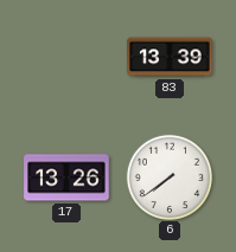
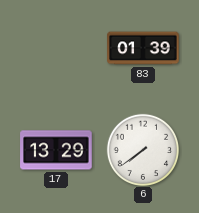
83: 13:39 -> 01:39 (143, 48)
17: 13:26 -> 13:29 (56, 150)
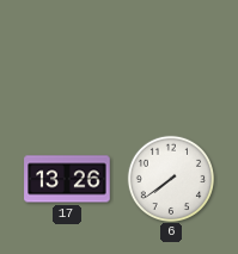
83: 01:39 -> none (143, 48)
17: 13:29 -> 13:26 (67, 179)
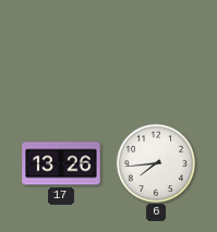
6: 7:39 -> 7:44 (155, 162)
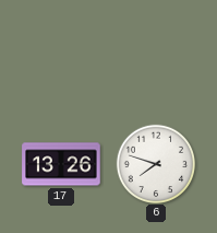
6: 7:44 -> 7:48 (155, 163)
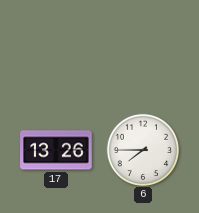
6: 7:48 -> 7:45 (142, 149)
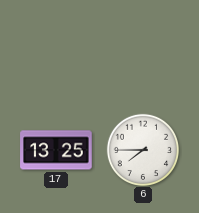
17: 13:26 -> 13:25 (56, 150)
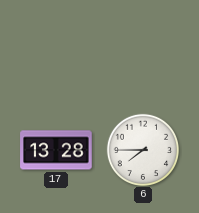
17: 13:25 -> 13:28 (56, 150)
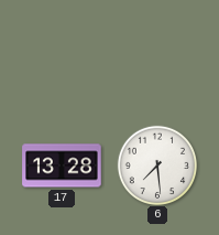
6: 7:45 -> 7:29 (156, 164)
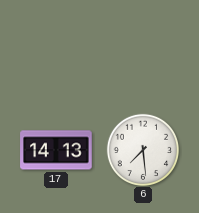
17: 13:28 -> 14:13 (56, 150)
